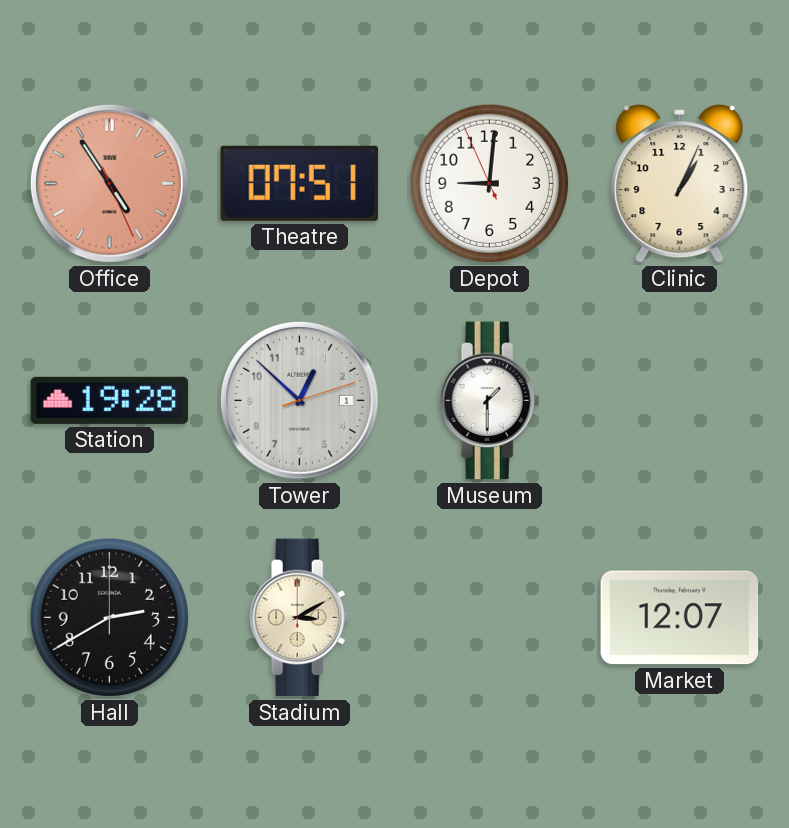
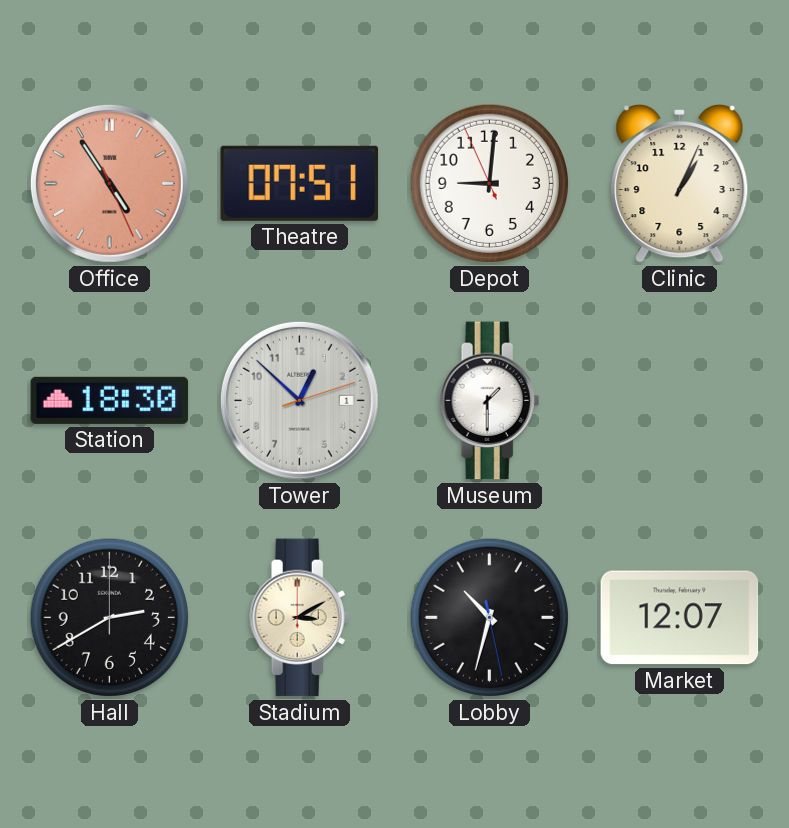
Station: 19:28 -> 18:30 (110, 400)
Lobby: none -> 10:32 (489, 617)
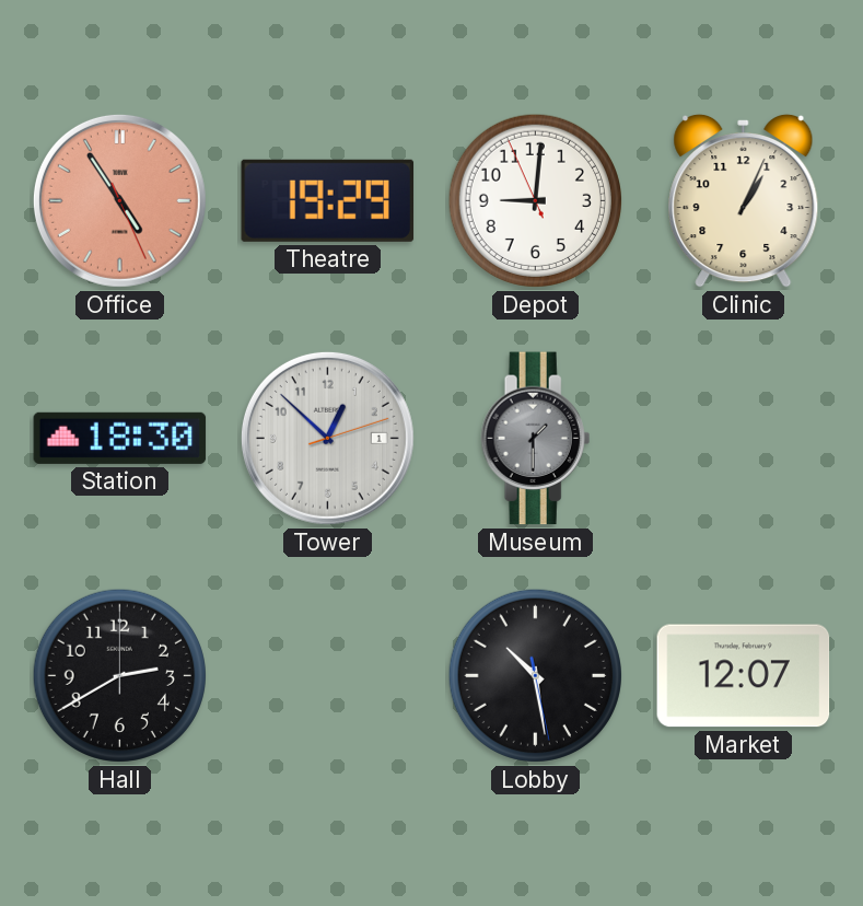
Theatre: 07:51 -> 19:29 (328, 200)
Museum dial: white -> grey (536, 439)
Stadium: 3:10 -> none (300, 618)
Lobby: 10:32 -> 10:28 (535, 675)
